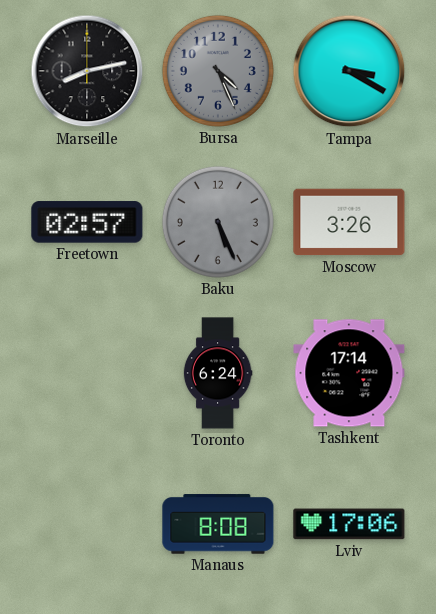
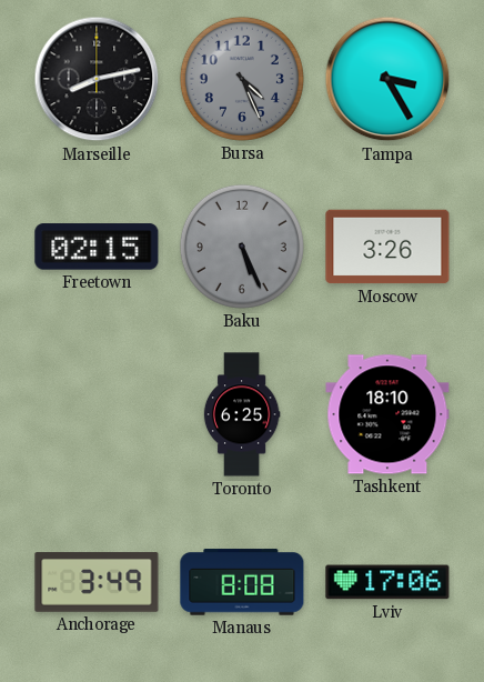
Tampa: 3:20 -> 3:25 (387, 79)
Freetown: 02:57 -> 02:15 (97, 247)
Toronto: 6:24 -> 6:25 (242, 414)
Tashkent: 17:14 -> 18:10 (387, 414)
Anchorage: none -> 3:49 (97, 582)
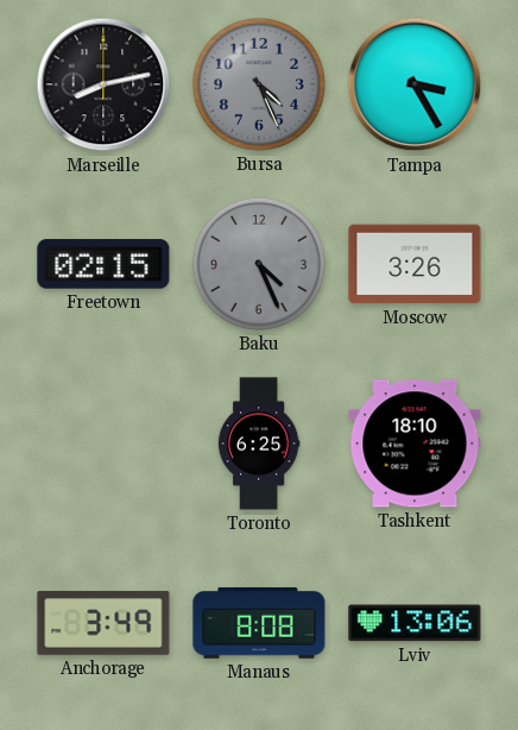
Baku: 5:26 -> 4:26 (259, 264)
Lviv: 17:06 -> 13:06 (415, 623)
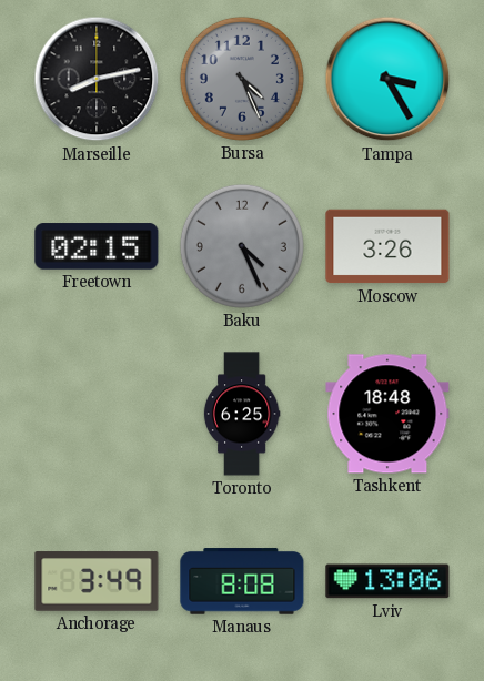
Tashkent: 18:10 -> 18:48 (387, 414)
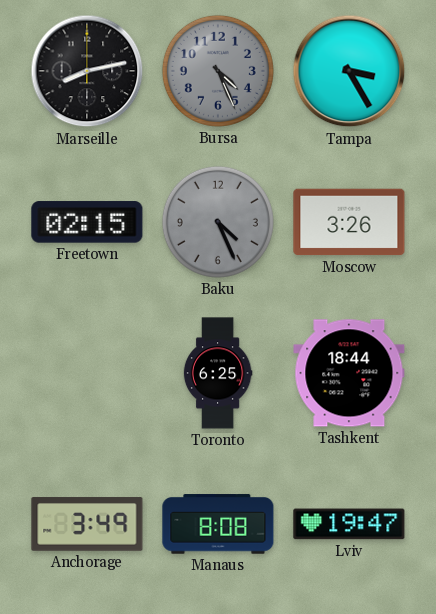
Tashkent: 18:48 -> 18:44 (349, 373)
Lviv: 13:06 -> 19:47 (349, 524)
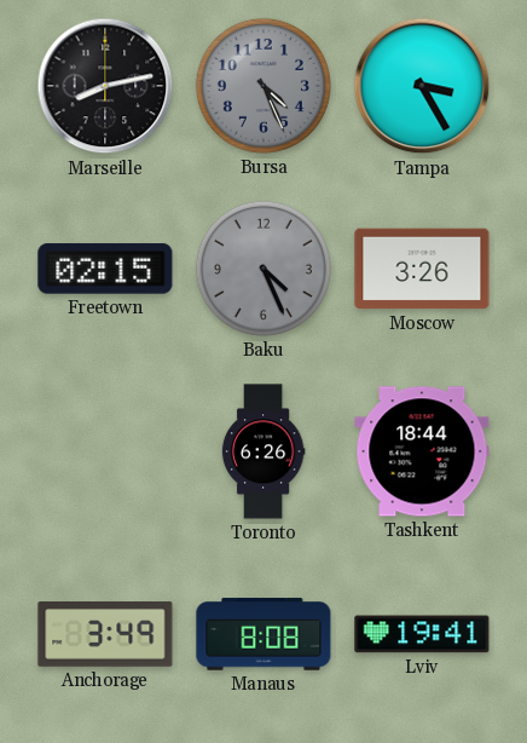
Toronto: 6:25 -> 6:26 (263, 451)
Lviv: 19:47 -> 19:41 (422, 634)
